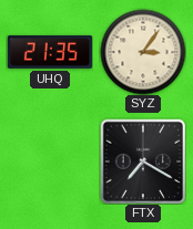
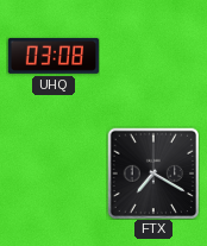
UHQ: 21:35 -> 03:08 (54, 56)
SYZ: 3:06 -> none (143, 52)
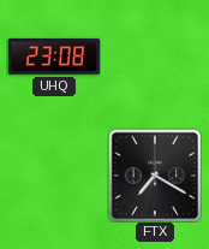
UHQ: 03:08 -> 23:08 (54, 57)
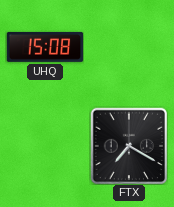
UHQ: 23:08 -> 15:08 (45, 47)
